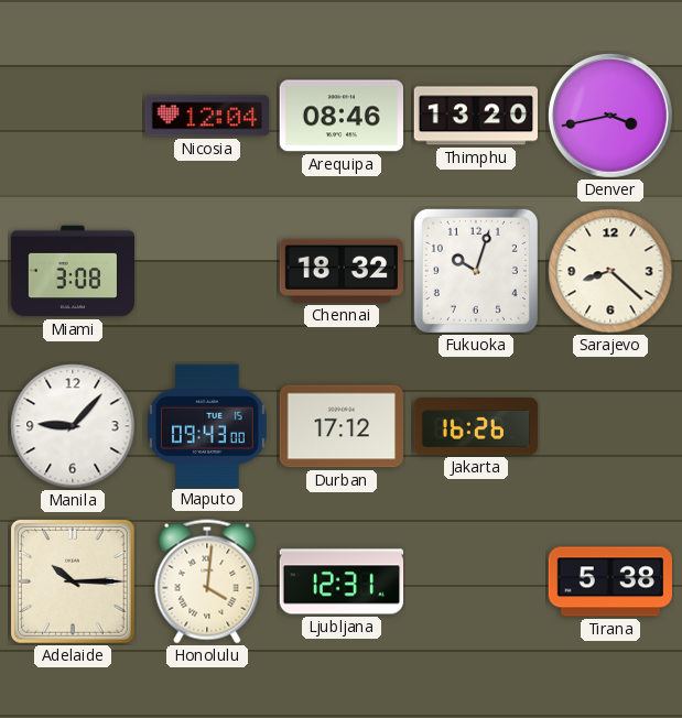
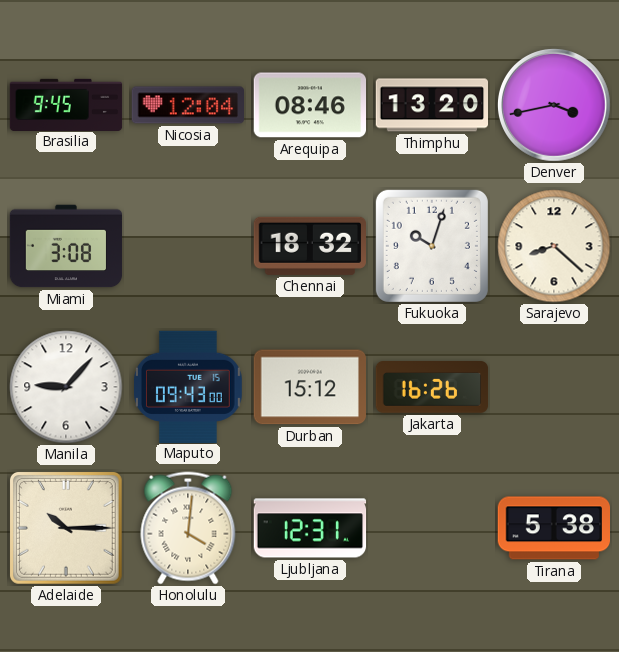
Brasilia: none -> 9:45 (66, 104)
Durban: 17:12 -> 15:12 (309, 387)
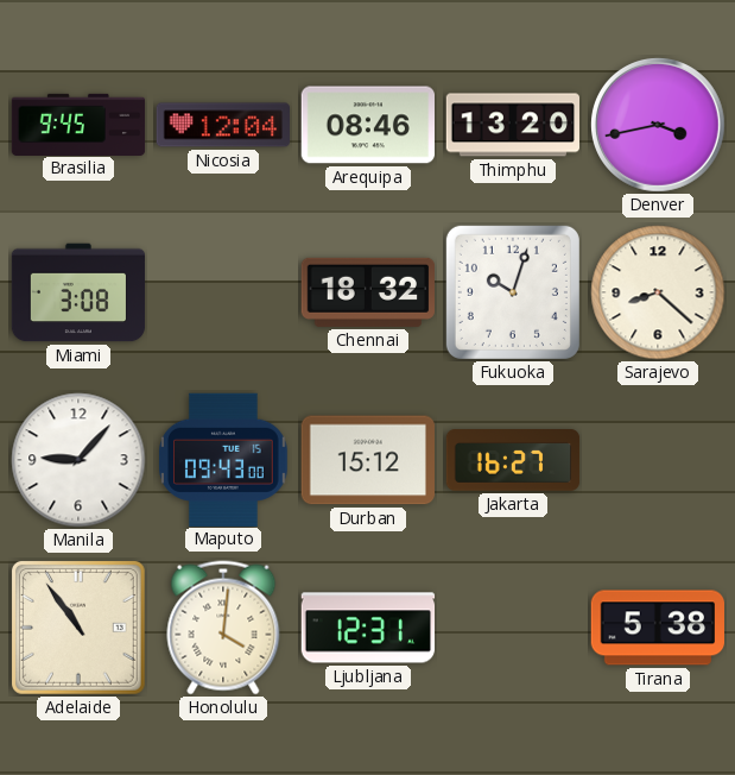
Jakarta: 16:26 -> 16:27 (513, 461)
Adelaide: 10:15 -> 10:54 (78, 628)
